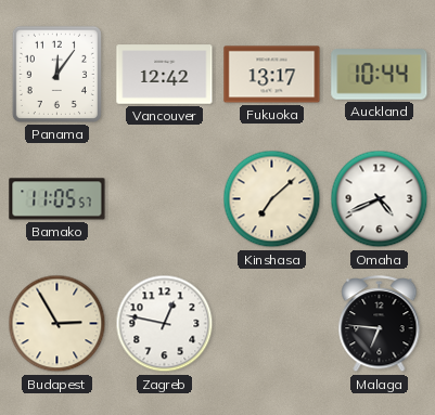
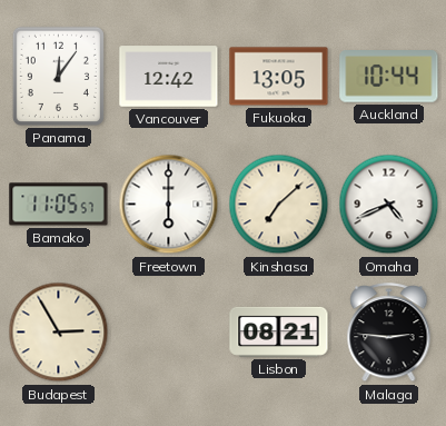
Fukuoka: 13:17 -> 13:05 (279, 77)
Freetown: none -> 6:00 (169, 205)
Zagreb: 12:47 -> none (165, 324)
Lisbon: none -> 08:21 (279, 331)
Malaga: 6:46 -> 2:46 (389, 333)
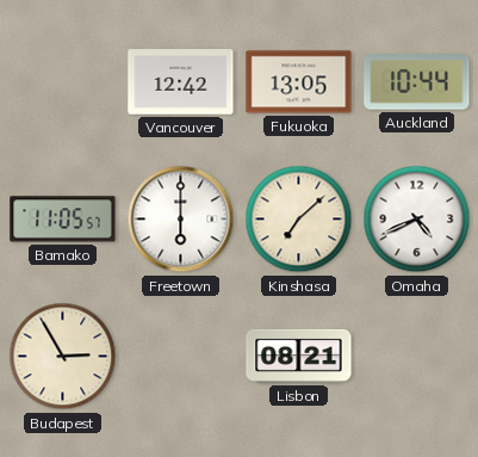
Panama: 12:06 -> none (58, 76)
Malaga: 2:46 -> none (389, 333)
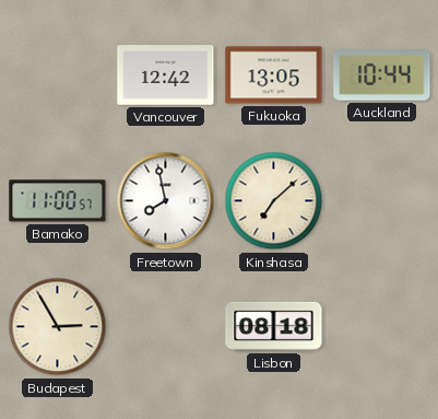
Bamako: 11:05 -> 11:00 (58, 201)
Freetown: 6:00 -> 7:58 (166, 201)
Omaha: 4:41 -> none (417, 220)
Lisbon: 08:21 -> 08:18 (274, 326)
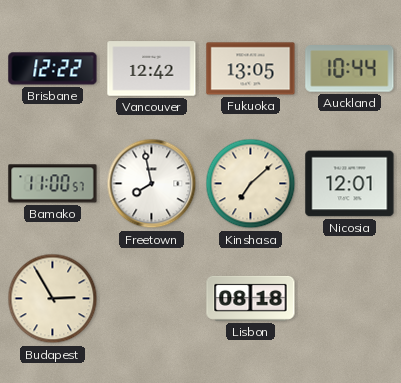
Brisbane: none -> 12:22 (53, 69)
Nicosia: none -> 12:01 (350, 184)
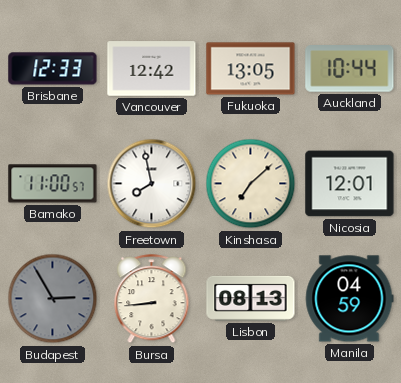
Brisbane: 12:22 -> 12:33 (53, 69)
Budapest dial: cream -> grey (53, 299)
Bursa: none -> 8:44 (152, 299)
Lisbon: 08:18 -> 08:13 (251, 298)
Manila: none -> 04:59 (349, 299)
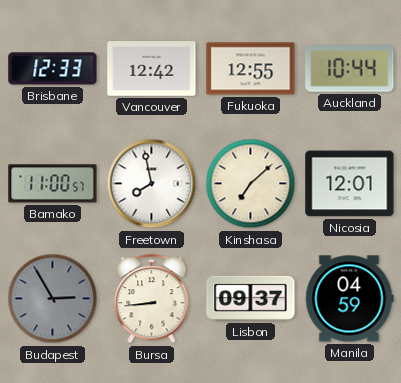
Fukuoka: 13:05 -> 12:55 (251, 69)
Lisbon: 08:13 -> 09:37 (251, 298)
